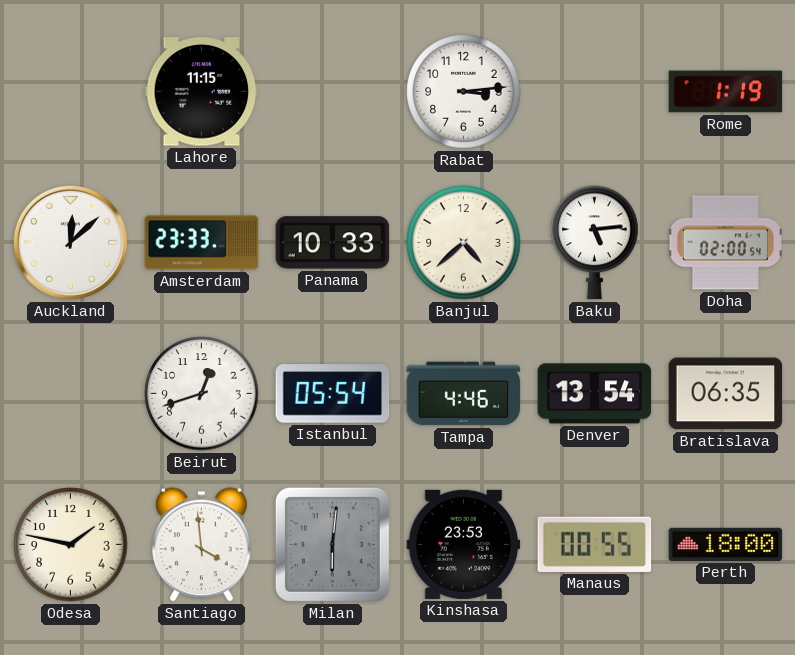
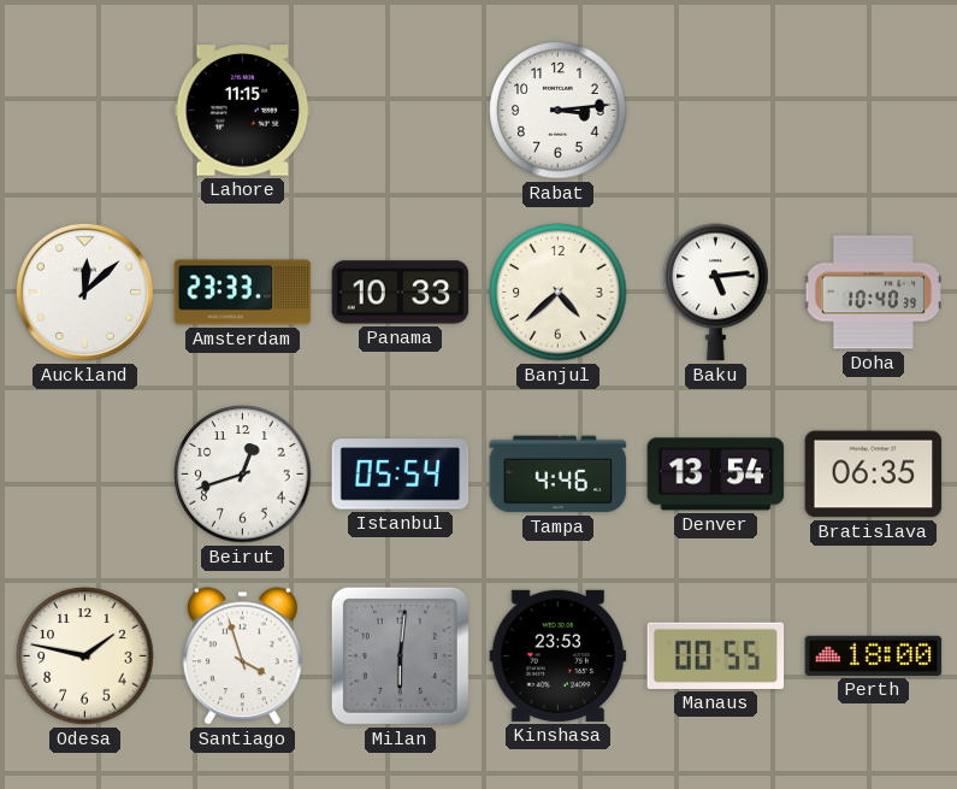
Rome: 1:19 -> none (726, 92)
Doha: 02:00 -> 10:40 (873, 293)
Santiago: 3:59 -> 3:57 (243, 656)
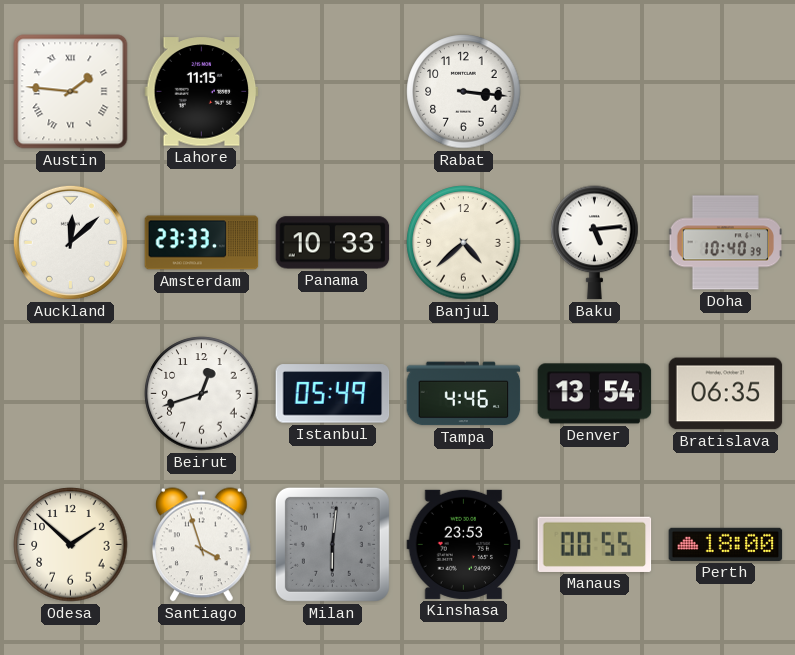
Austin: none -> 1:46 (71, 92)
Rabat: 3:14 -> 3:16 (464, 92)
Istanbul: 05:54 -> 05:49 (333, 394)
Odesa: 1:47 -> 1:52 (71, 545)
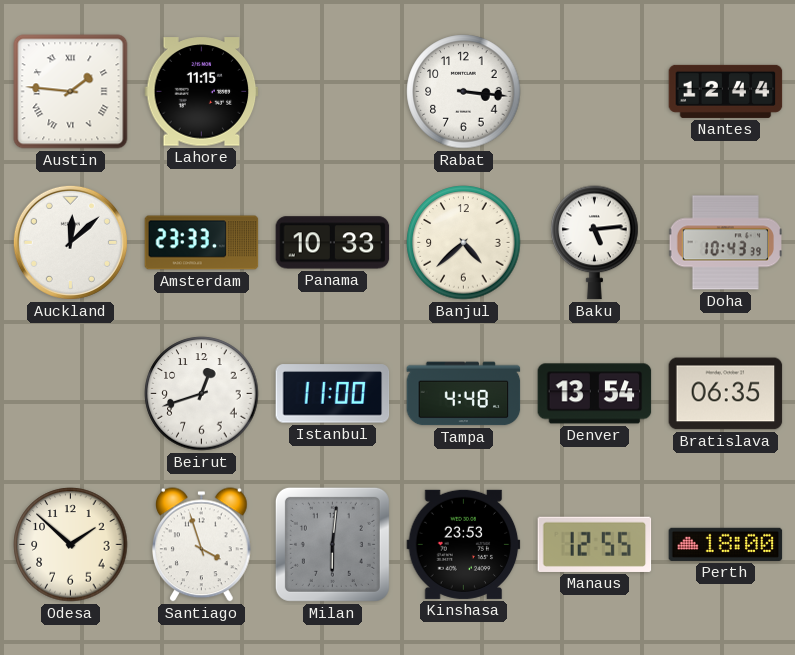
Nantes: none -> 12:44 (726, 91)
Doha: 10:40 -> 10:43 (725, 243)
Istanbul: 05:49 -> 11:00 (333, 394)
Tampa: 4:46 -> 4:48 (464, 394)
Manaus: 00:55 -> 12:55 (595, 544)
